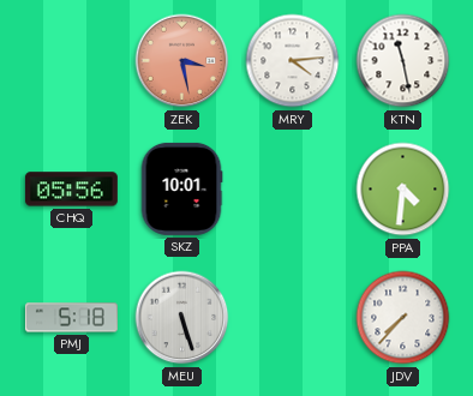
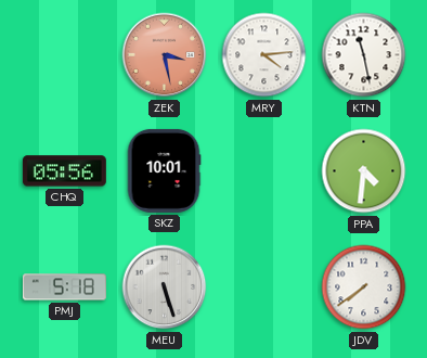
JDV: 7:37 -> 7:39 (364, 287)
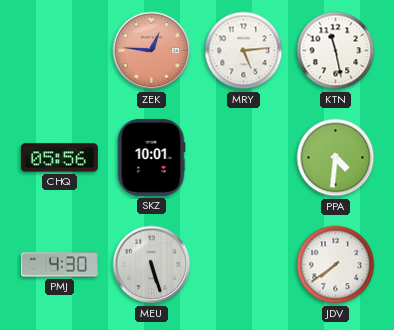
ZEK: 3:28 -> 12:46 (152, 51)
MRY: 4:14 -> 5:14 (244, 51)
PMJ: 5:18 -> 4:30 (59, 265)
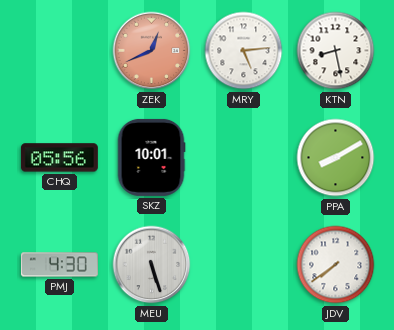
ZEK: 12:46 -> 12:41 (152, 51)
KTN: 11:28 -> 8:28 (336, 51)
PPA: 4:31 -> 8:10 (336, 158)
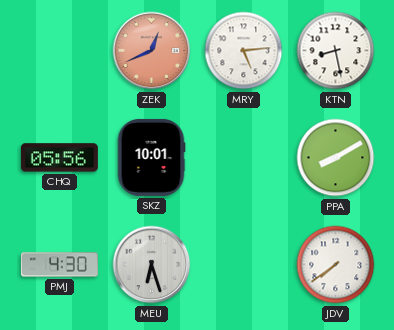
MEU: 5:27 -> 6:27 (152, 265)
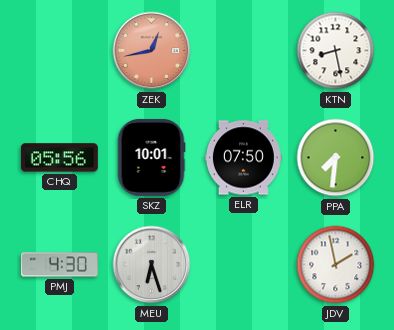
ZEK: 12:41 -> 12:43 (152, 51)
MRY: 5:14 -> none (244, 51)
ELR: none -> 07:50 (243, 158)
PPA: 8:10 -> 7:31 (336, 158)
JDV: 7:39 -> 1:58 (336, 265)
